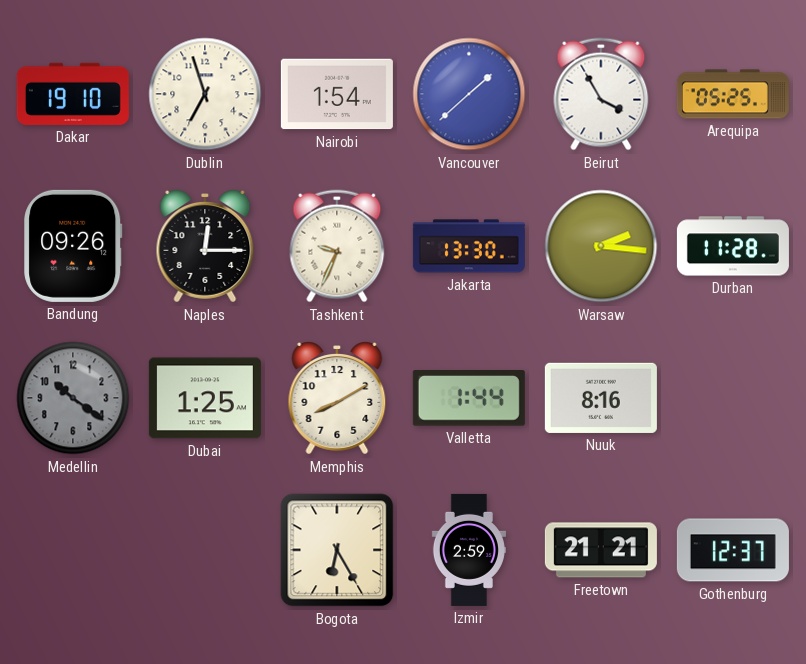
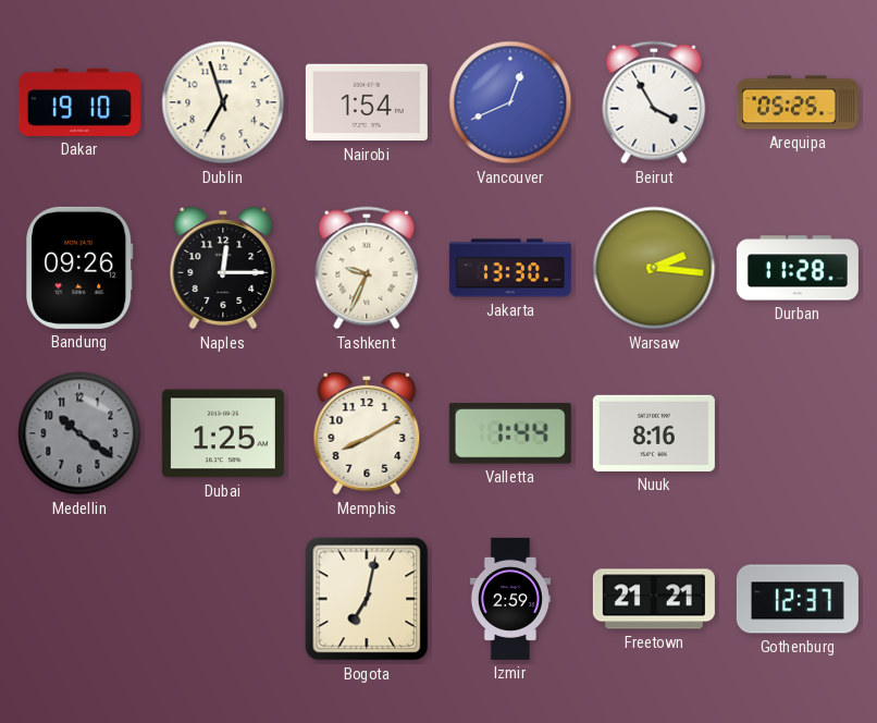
Vancouver: 1:38 -> 12:41 (510, 102)
Bogota: 6:25 -> 7:02 (367, 599)
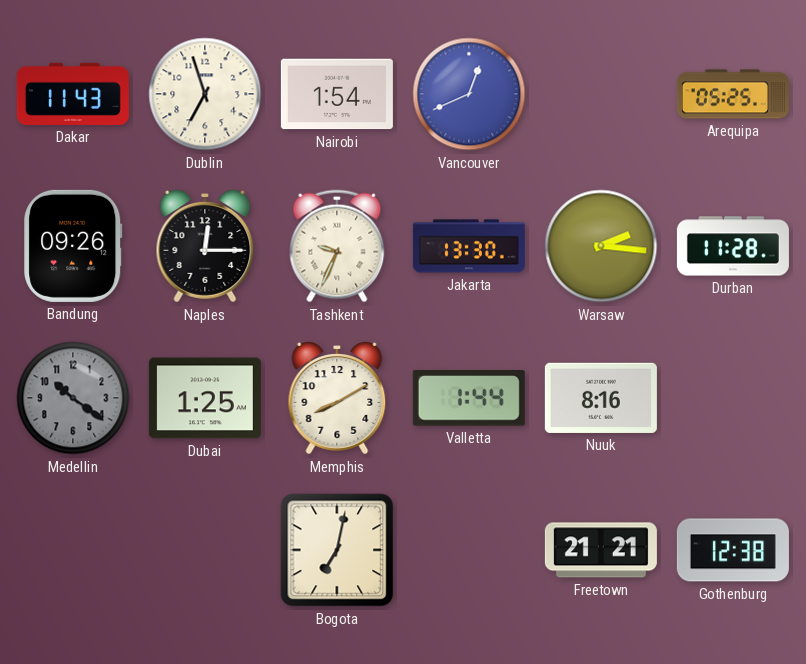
Dakar: 19:10 -> 11:43 (73, 94)
Beirut: 3:55 -> none (654, 102)
Izmir: 2:59 -> none (510, 599)
Gothenburg: 12:37 -> 12:38 (733, 550)
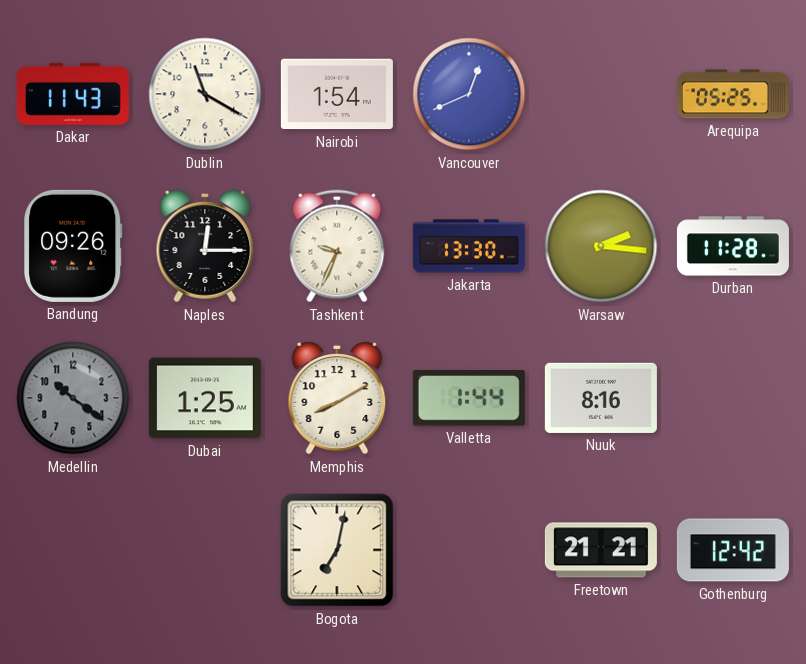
Dublin: 6:57 -> 11:20 (205, 94)
Gothenburg: 12:38 -> 12:42 (733, 550)
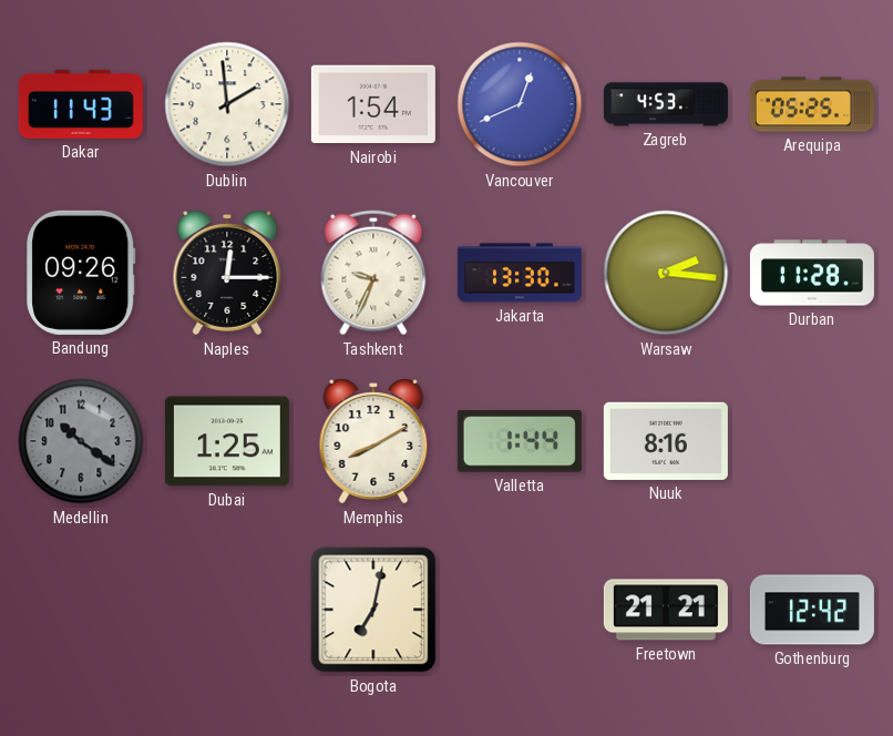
Dublin: 11:20 -> 1:59 (227, 104)
Zagreb: none -> 4:53 (666, 104)
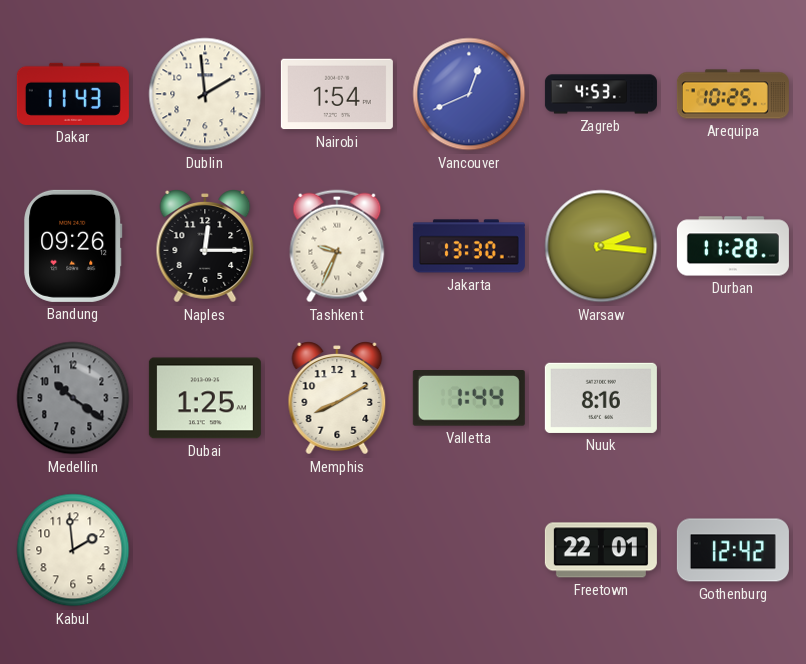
Arequipa: 05:25 -> 10:25 (733, 94)
Kabul: none -> 1:59 (73, 550)
Bogota: 7:02 -> none (373, 610)
Freetown: 21:21 -> 22:01 (601, 550)
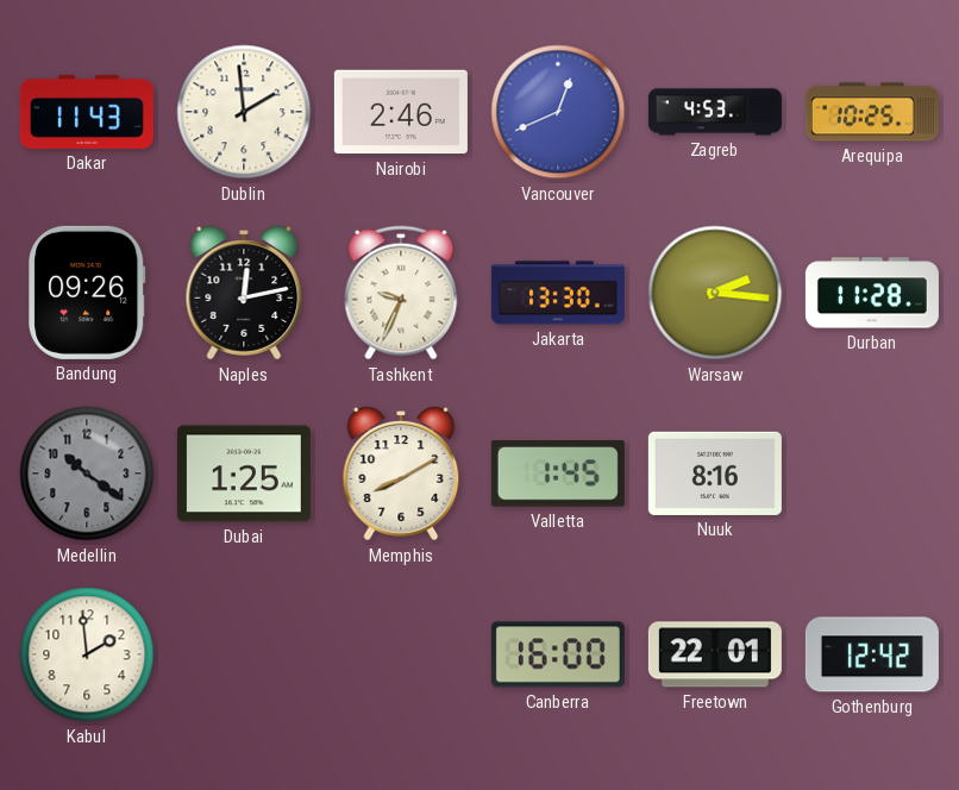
Nairobi: 1:54 -> 2:46 (401, 112)
Naples: 12:15 -> 12:13 (244, 293)
Valletta: 1:44 -> 1:45 (558, 475)
Canberra: none -> 16:00 (558, 654)
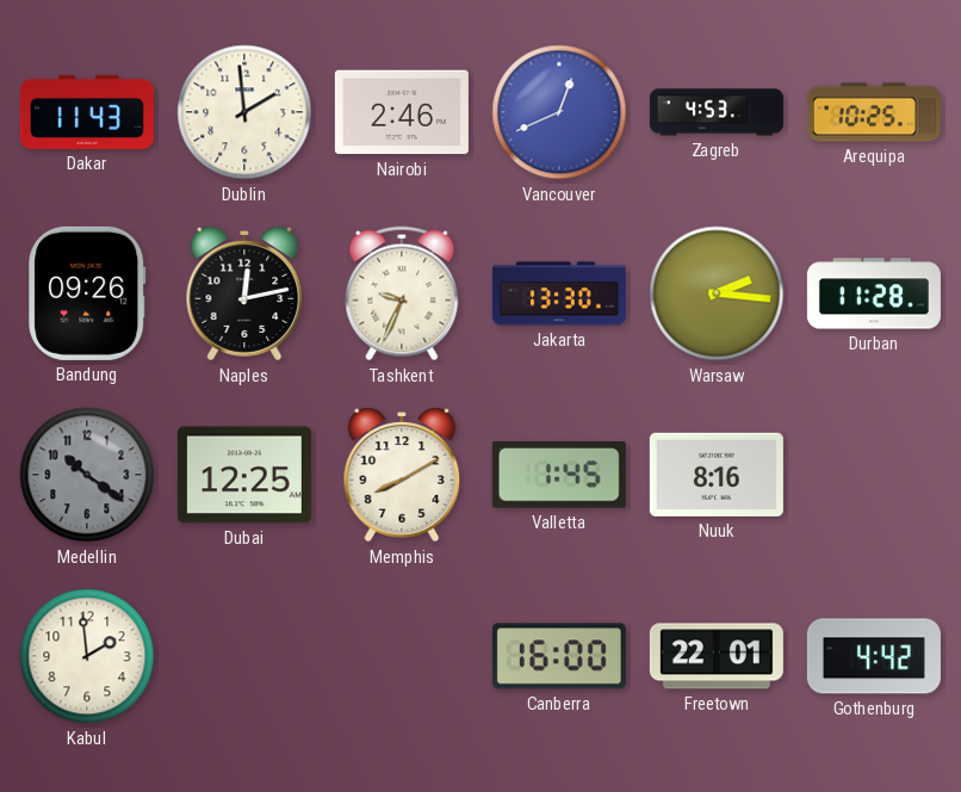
Dubai: 1:25 -> 12:25 (244, 475)
Gothenburg: 12:42 -> 4:42 (874, 656)
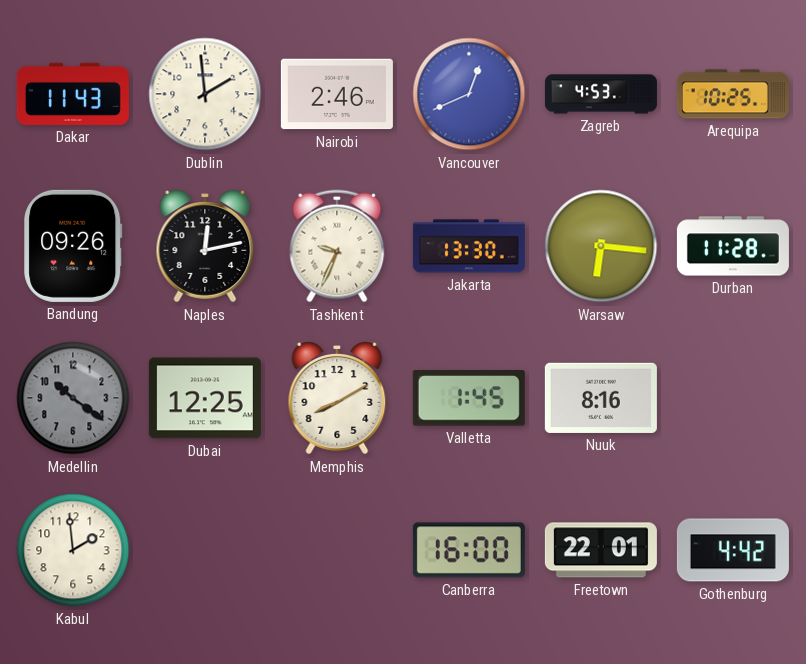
Warsaw: 2:16 -> 6:16 (601, 246)
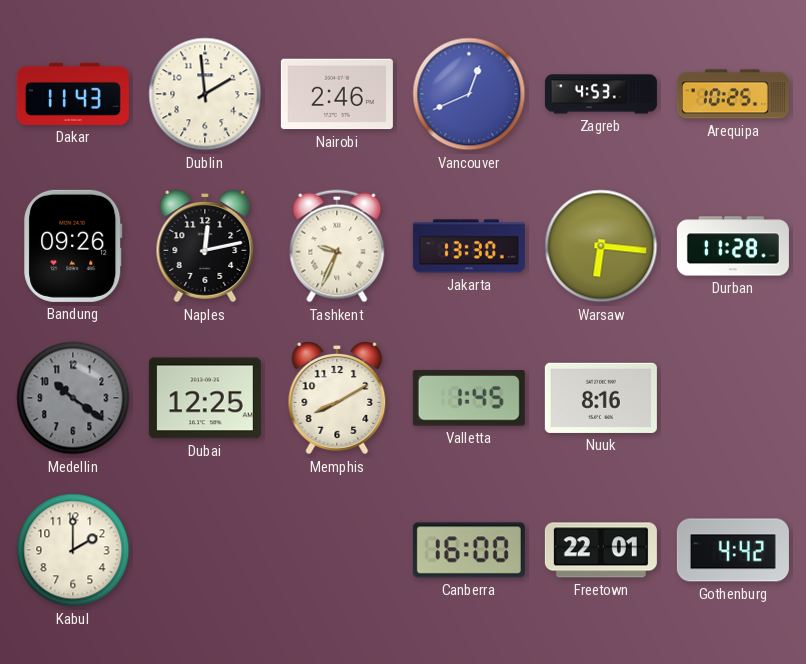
Kabul: 1:59 -> 2:00 (73, 550)
